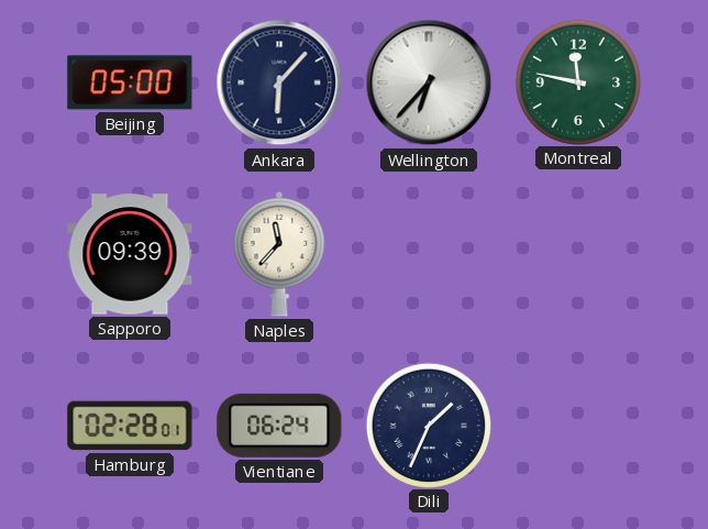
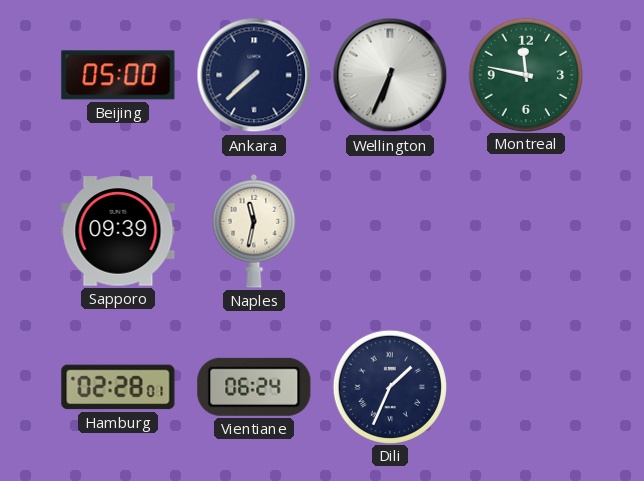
Ankara: 6:07 -> 7:38 (254, 75)
Wellington: 6:37 -> 6:34 (390, 75)
Naples: 11:37 -> 11:32 (254, 231)
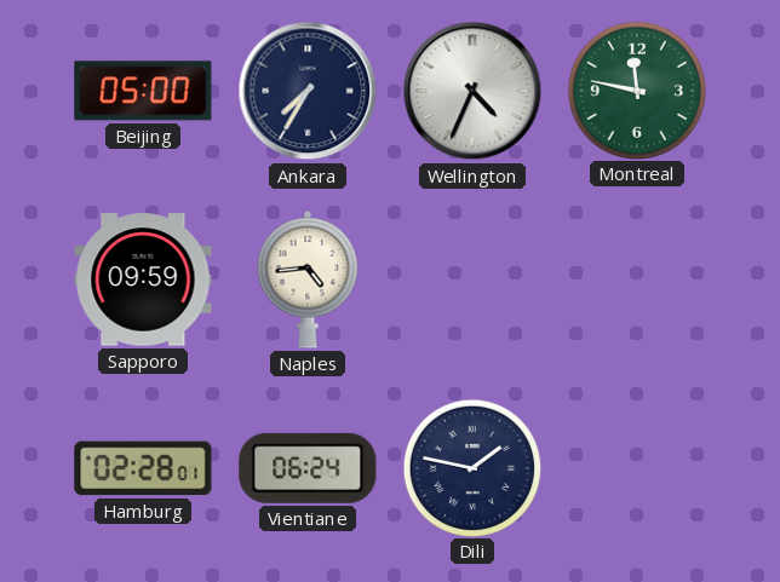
Ankara: 7:38 -> 7:35 (308, 91)
Wellington: 6:34 -> 4:34 (472, 91)
Sapporo: 09:39 -> 09:59 (143, 280)
Naples: 11:32 -> 4:44 (308, 280)
Dili: 1:34 -> 1:47 (471, 467)
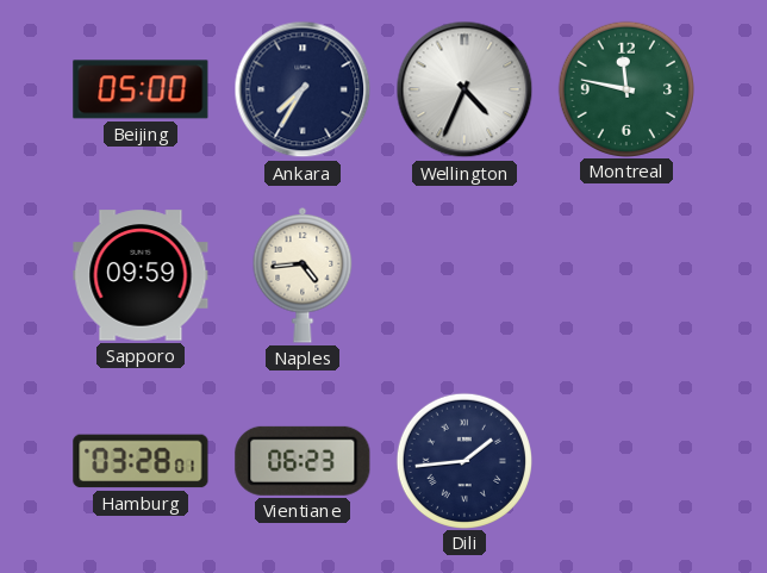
Hamburg: 02:28 -> 03:28 (141, 461)
Vientiane: 06:24 -> 06:23 (303, 461)
Dili: 1:47 -> 1:44 (463, 460)
